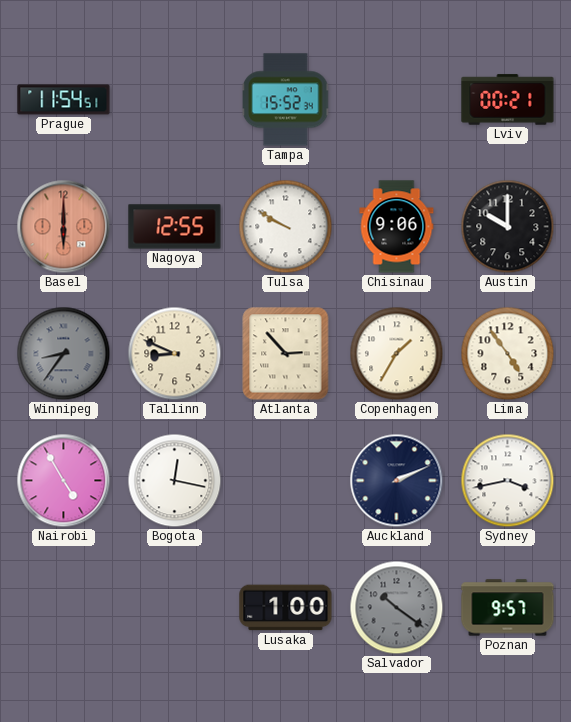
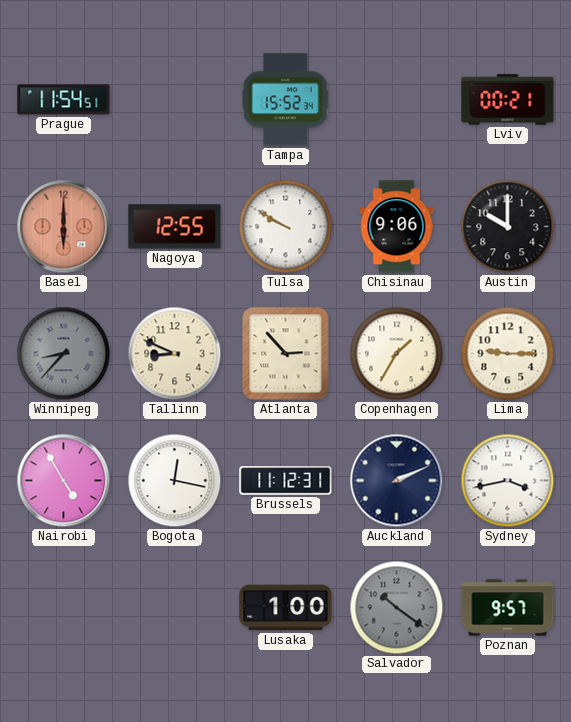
Winnipeg: 8:36 -> 8:37 (64, 354)
Lima: 4:54 -> 9:15 (508, 354)
Brussels: none -> 11:12 (286, 481)
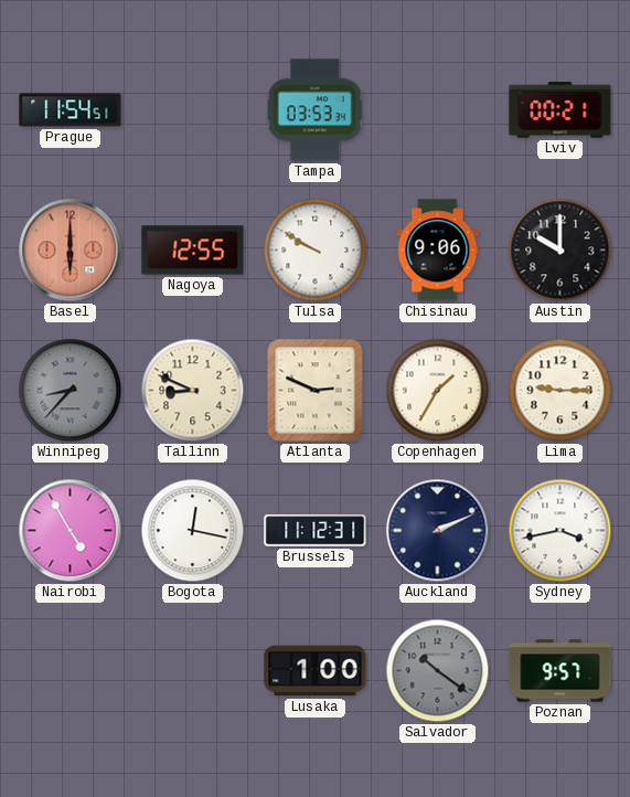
Tampa: 15:52 -> 03:53 (317, 110)
Atlanta: 2:53 -> 2:49 (316, 391)
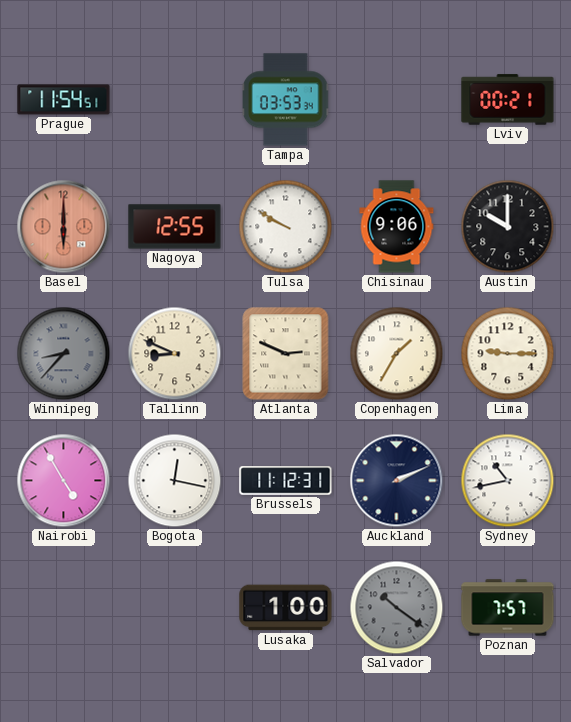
Sydney: 3:43 -> 10:43 (508, 481)
Poznan: 9:57 -> 7:57 (508, 608)
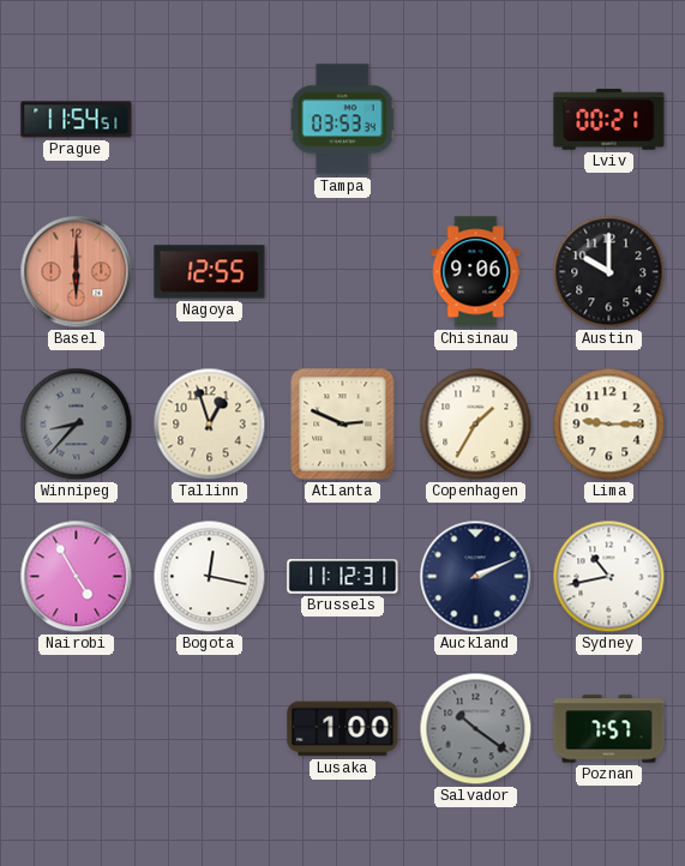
Tulsa: 9:50 -> none (286, 227)
Tallinn: 8:49 -> 12:57 (210, 425)
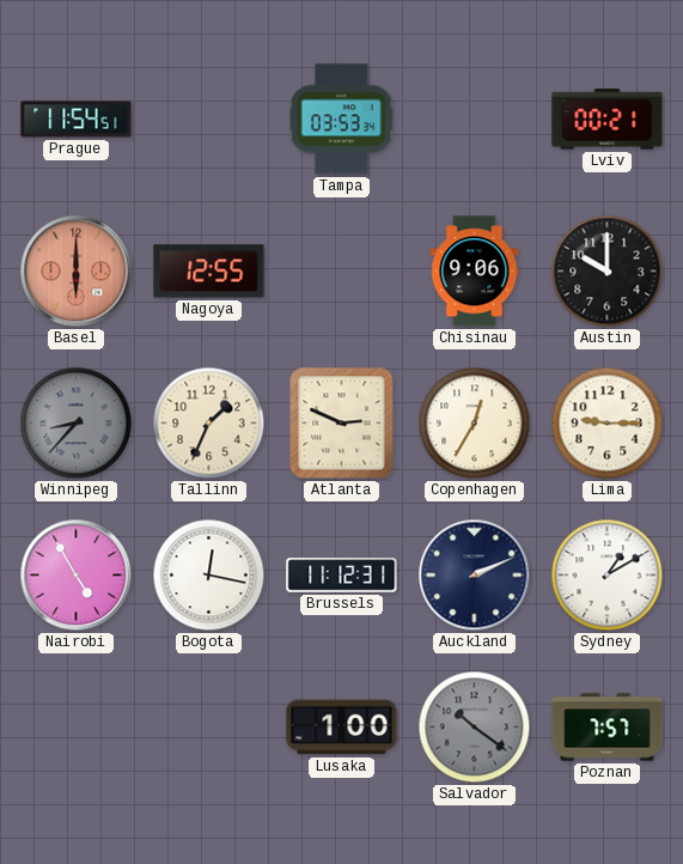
Tallinn: 12:57 -> 1:34 (209, 424)
Copenhagen: 1:35 -> 12:35 (475, 424)
Sydney: 10:43 -> 1:10 (608, 576)
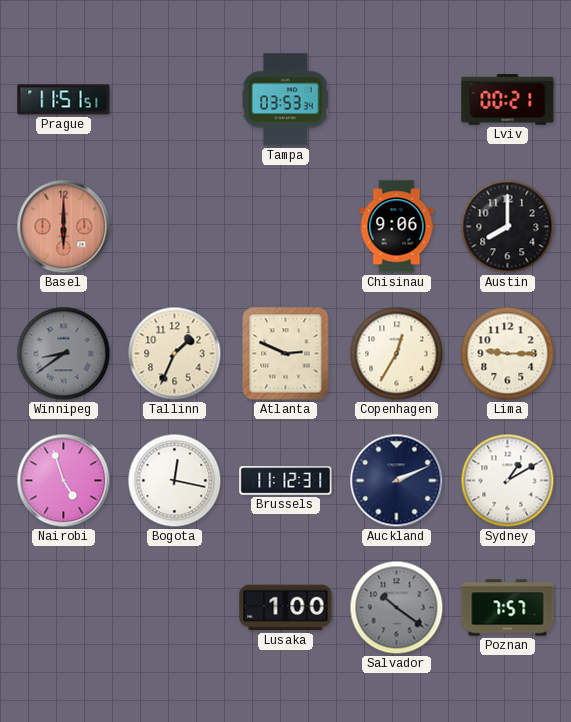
Prague: 11:54 -> 11:51 (64, 100)
Nagoya: 12:55 -> none (209, 272)
Austin: 10:00 -> 8:00 (508, 227)
Winnipeg: 8:37 -> 8:39 (64, 354)
Nairobi: 4:55 -> 4:57 (64, 481)
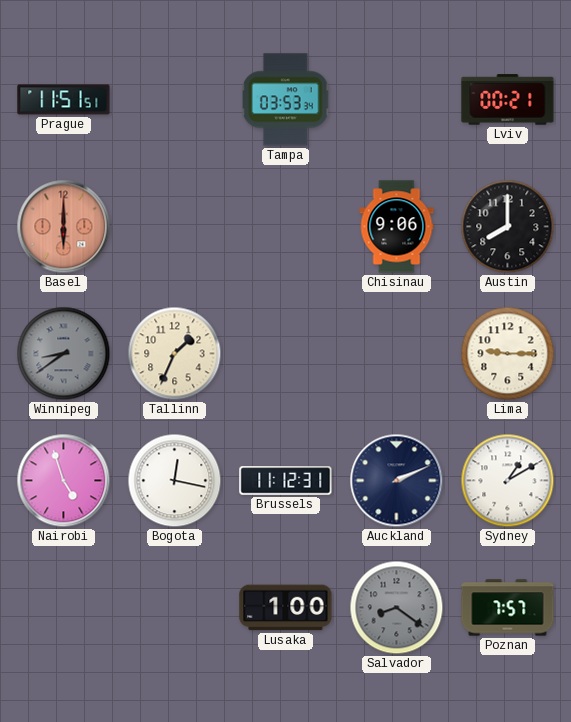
Atlanta: 2:49 -> none (286, 354)
Copenhagen: 12:35 -> none (397, 354)
Salvador: 10:21 -> 8:21 (397, 608)
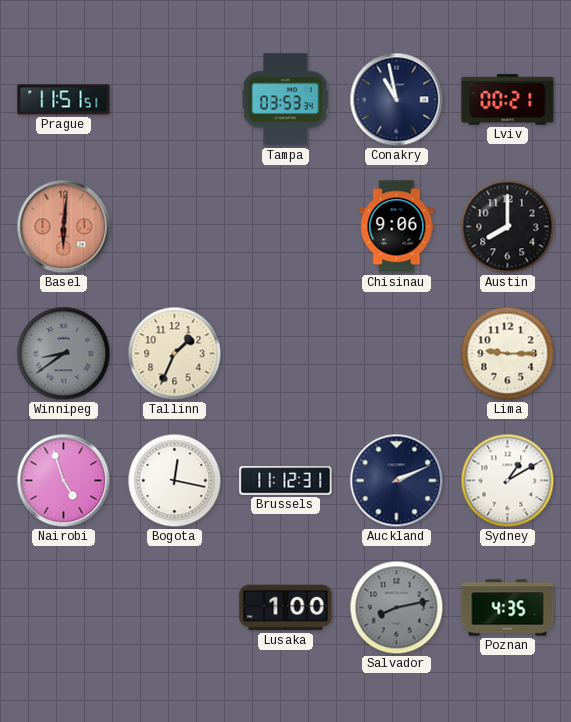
Conakry: none -> 10:58 (397, 100)
Basel: 6:00 -> 6:01 (64, 227)
Salvador: 8:21 -> 8:13 (397, 608)
Poznan: 7:57 -> 4:35 (508, 608)
